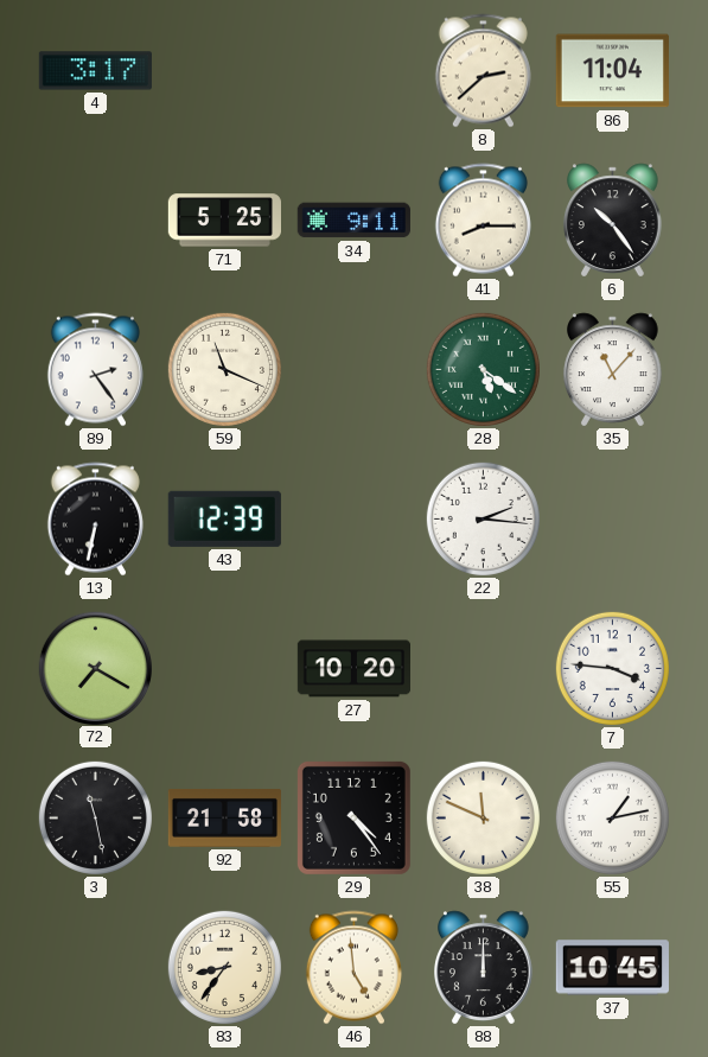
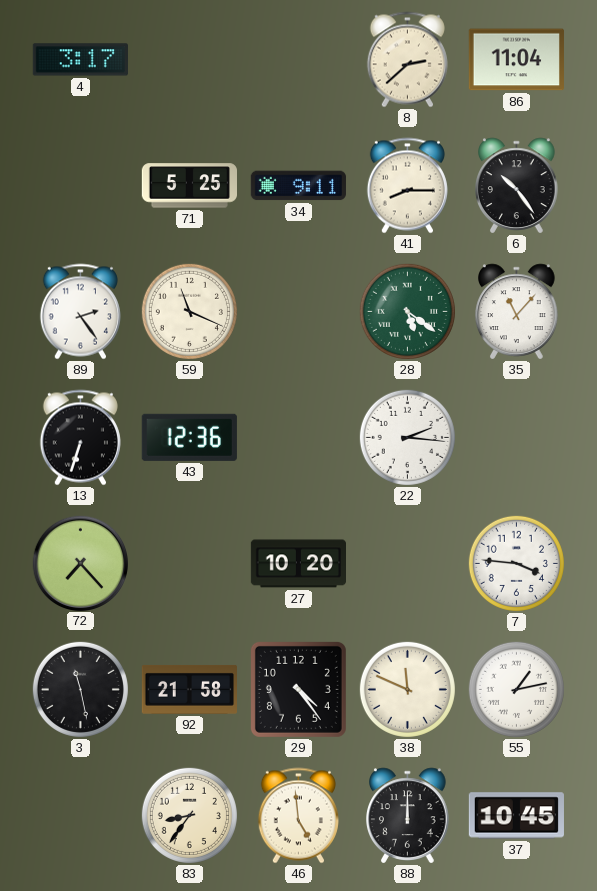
13: 6:32 -> 6:33 (80, 438)
43: 12:39 -> 12:36 (189, 437)
72: 7:20 -> 7:23 (80, 563)
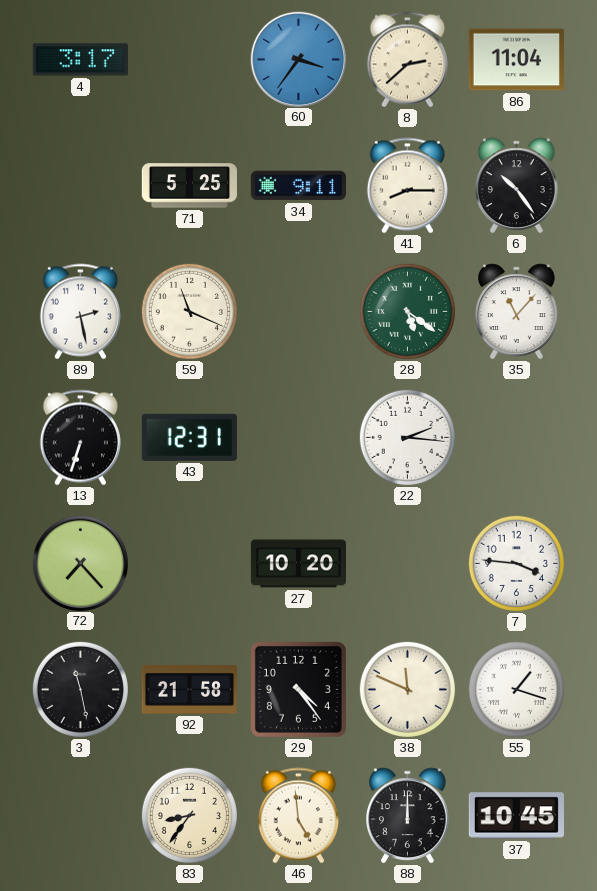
60: none -> 3:36 (298, 59)
89: 2:24 -> 2:28 (80, 312)
43: 12:36 -> 12:31 (189, 437)
55: 1:13 -> 1:18 (516, 689)
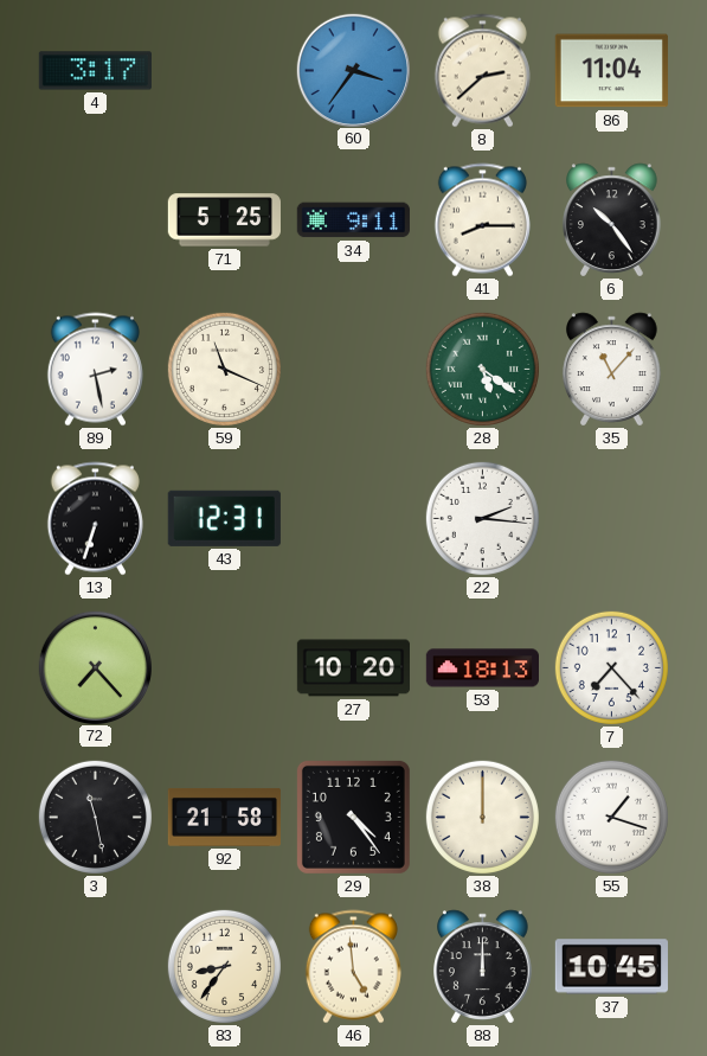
53: none -> 18:13 (482, 668)
7: 3:46 -> 7:23 (611, 667)
38: 11:49 -> 12:00 (482, 817)
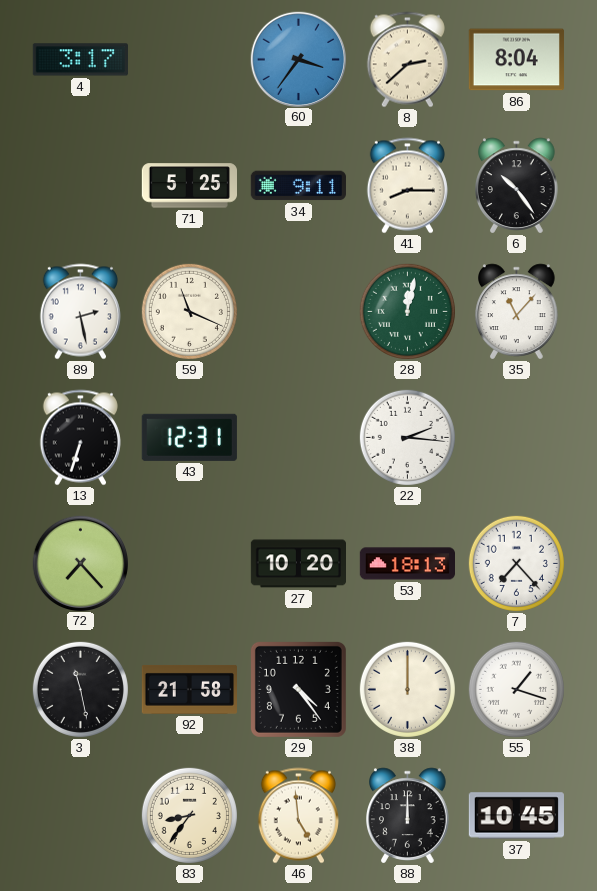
86: 11:04 -> 8:04 (516, 60)
28: 5:21 -> 12:02 (407, 311)
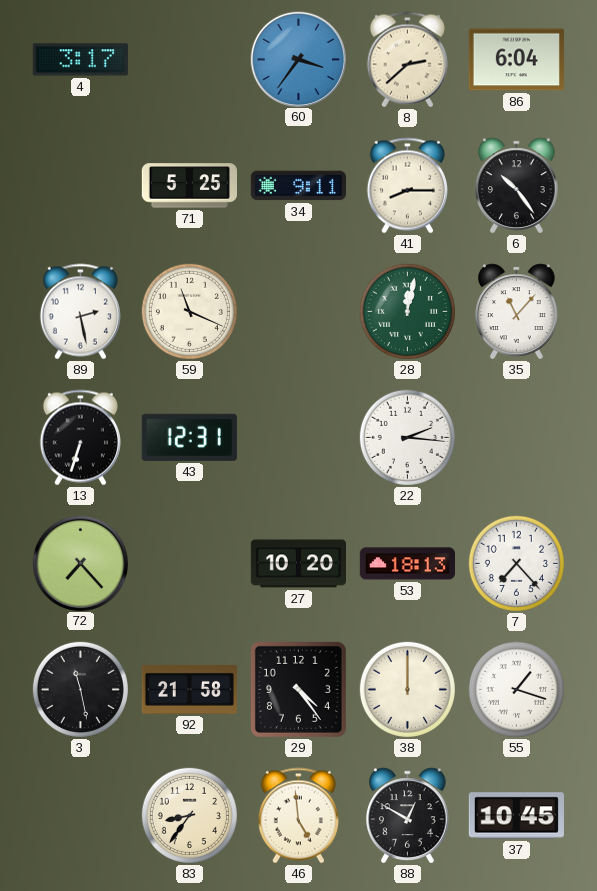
86: 8:04 -> 6:04 (516, 60)
88: 12:00 -> 12:50 (408, 816)
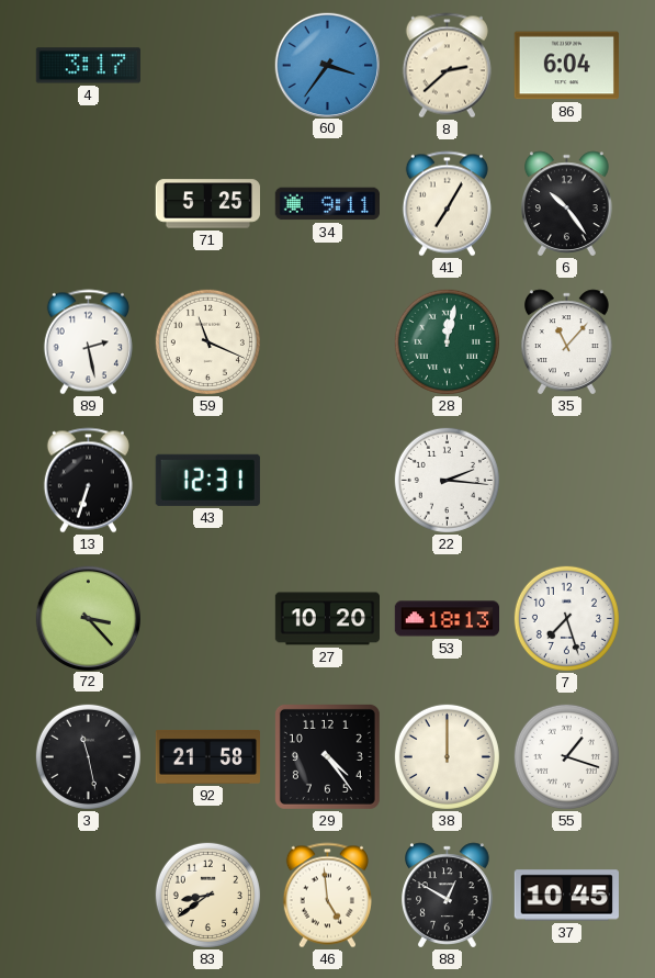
41: 8:15 -> 7:05 (447, 204)
72: 7:23 -> 3:23 (88, 618)
7: 7:23 -> 7:27 (566, 618)
83: 8:36 -> 8:39 (207, 895)
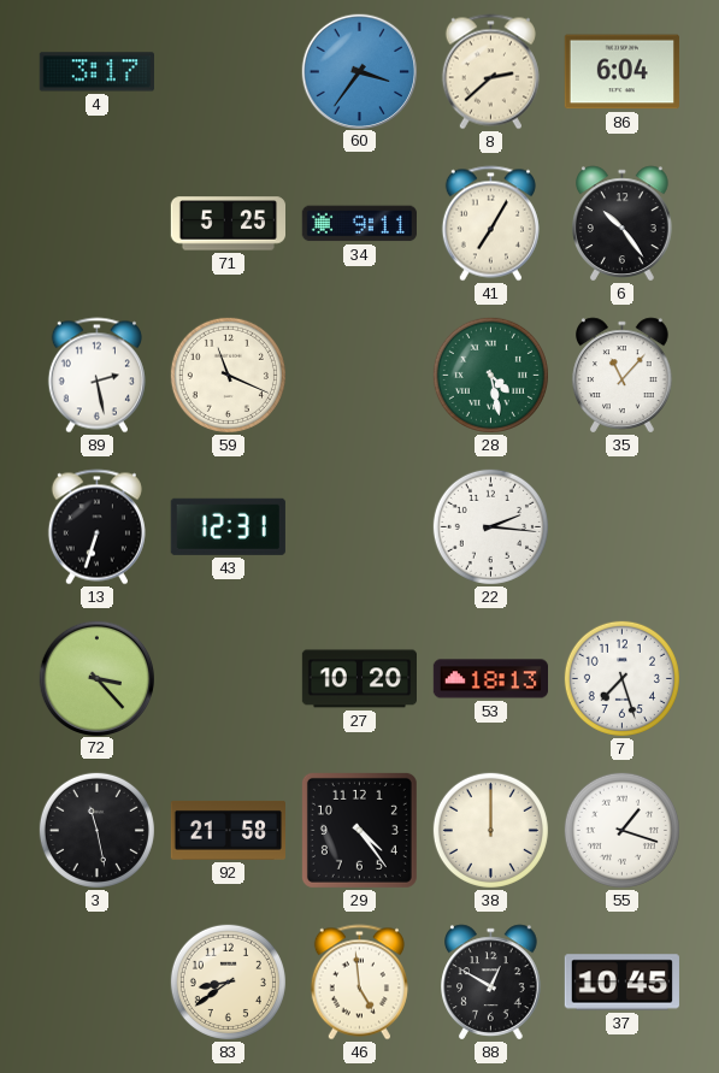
28: 12:02 -> 4:28 (490, 375)
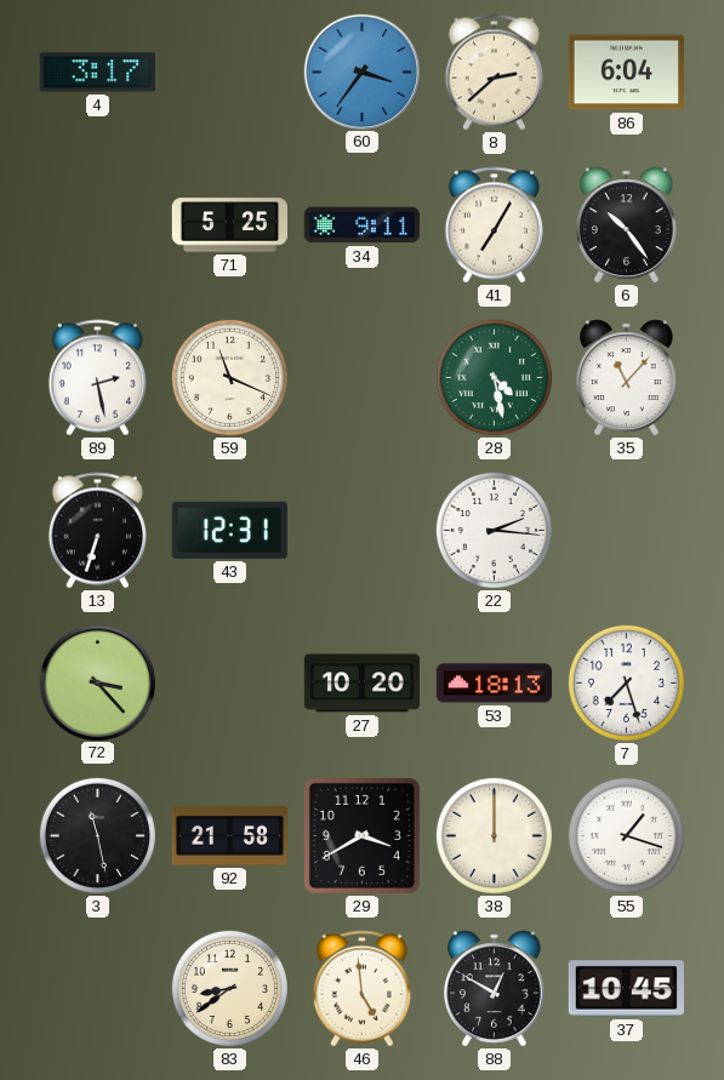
29: 4:24 -> 3:40 (361, 835)
